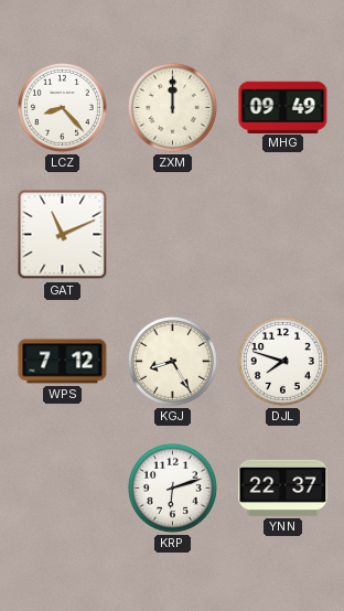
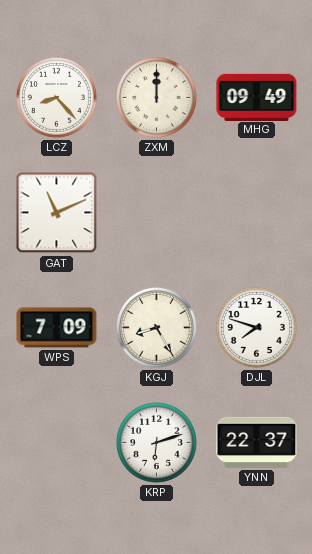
WPS: 7:12 -> 7:09 (57, 328)
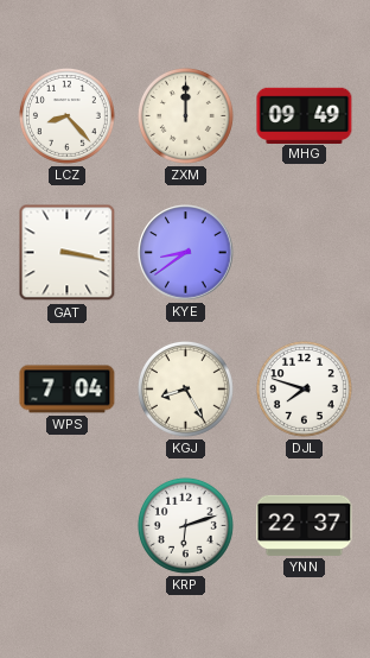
GAT: 11:11 -> 3:17 (68, 253)
KYE: none -> 8:39 (186, 253)
WPS: 7:09 -> 7:04 (68, 390)
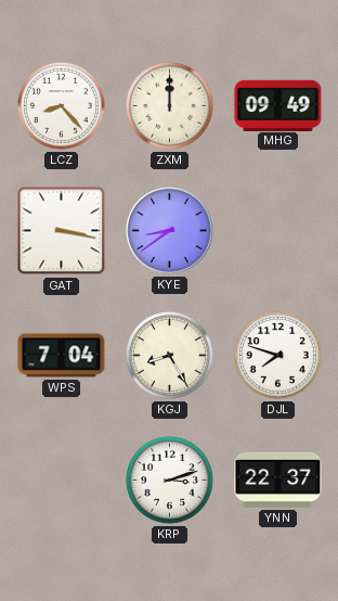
KRP: 6:12 -> 3:12 (169, 479)
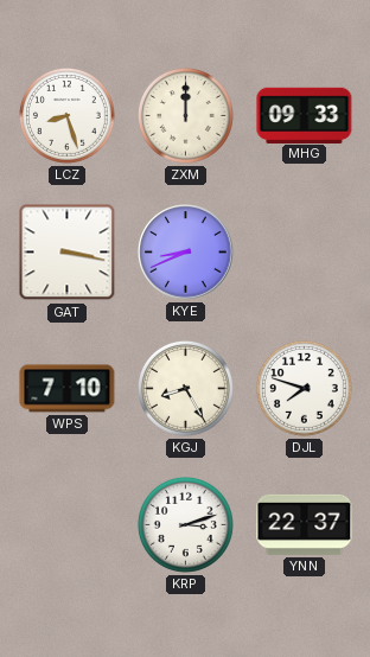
LCZ: 8:23 -> 8:27 (66, 115)
MHG: 09:49 -> 09:33 (305, 115)
KYE: 8:39 -> 8:41 (186, 253)
WPS: 7:04 -> 7:10 (68, 389)
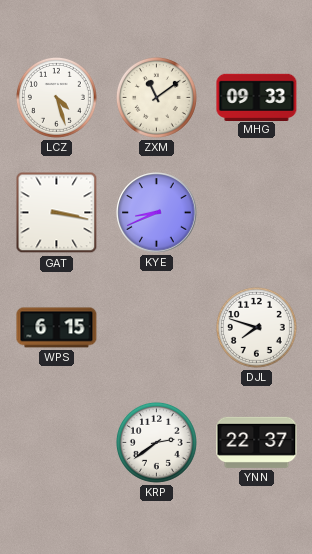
LCZ: 8:27 -> 4:27 (56, 97)
ZXM: 12:00 -> 11:09 (156, 97)
WPS: 7:10 -> 6:15 (57, 328)
KGJ: 8:25 -> none (185, 388)
KRP: 3:12 -> 2:39 (156, 442)
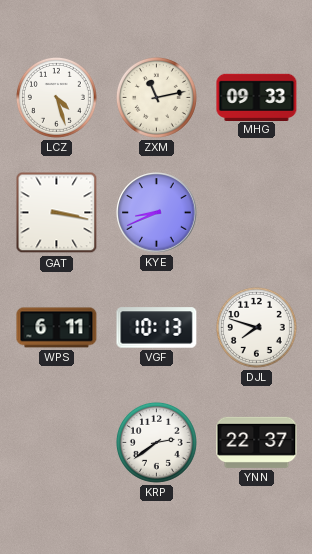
ZXM: 11:09 -> 11:13 (156, 97)
WPS: 6:15 -> 6:11 (57, 328)
VGF: none -> 10:13 (157, 328)
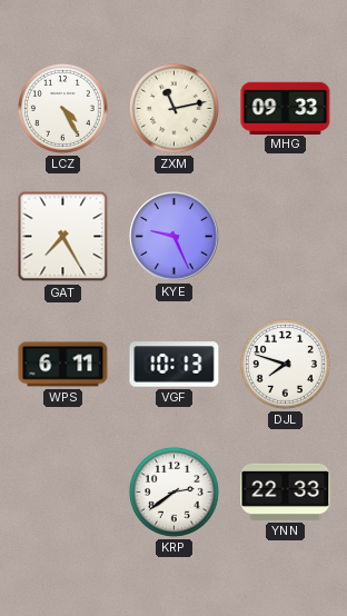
LCZ: 4:27 -> 4:25 (62, 108)
GAT: 3:17 -> 7:25 (63, 237)
KYE: 8:41 -> 9:26 (175, 237)
YNN: 22:37 -> 22:33 (286, 491)
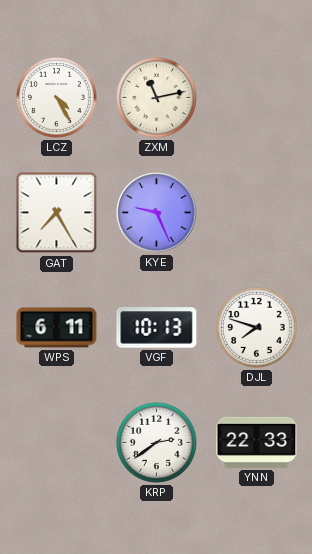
MHG: 09:33 -> none (286, 108)
